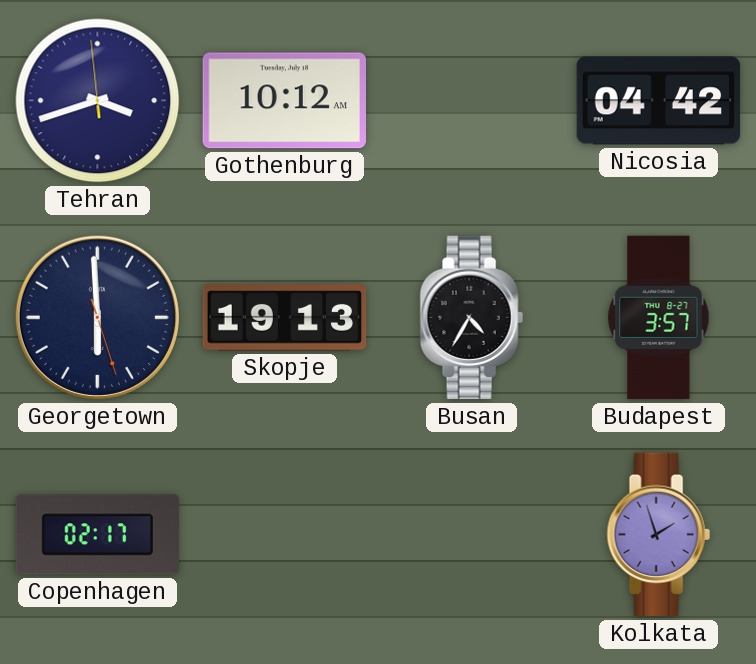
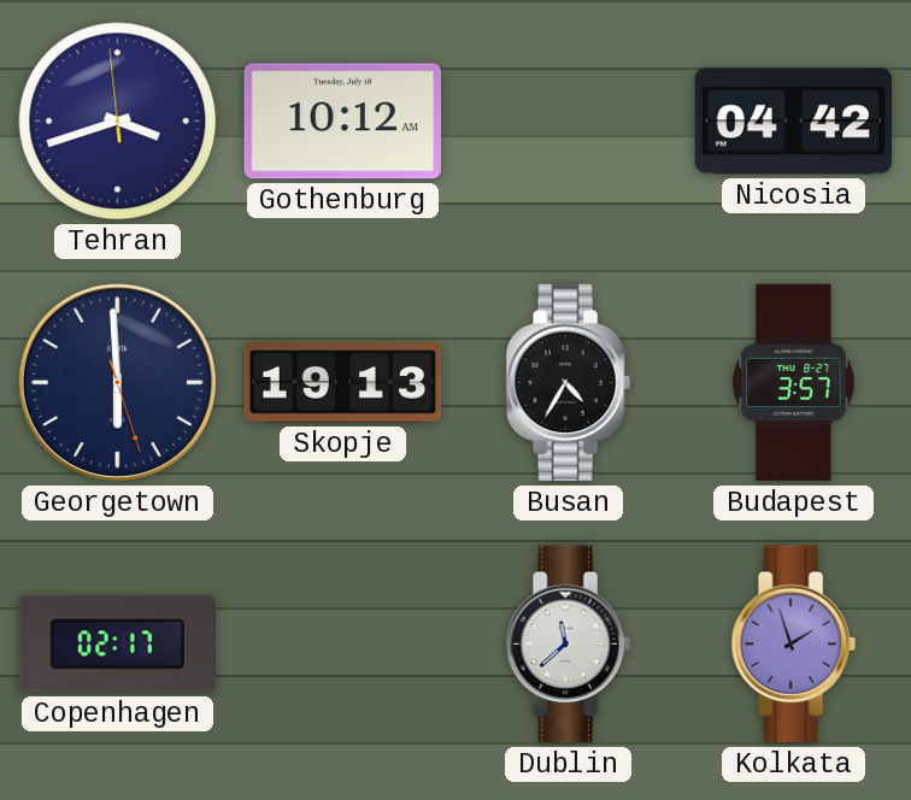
Dublin: none -> 11:38 (568, 645)
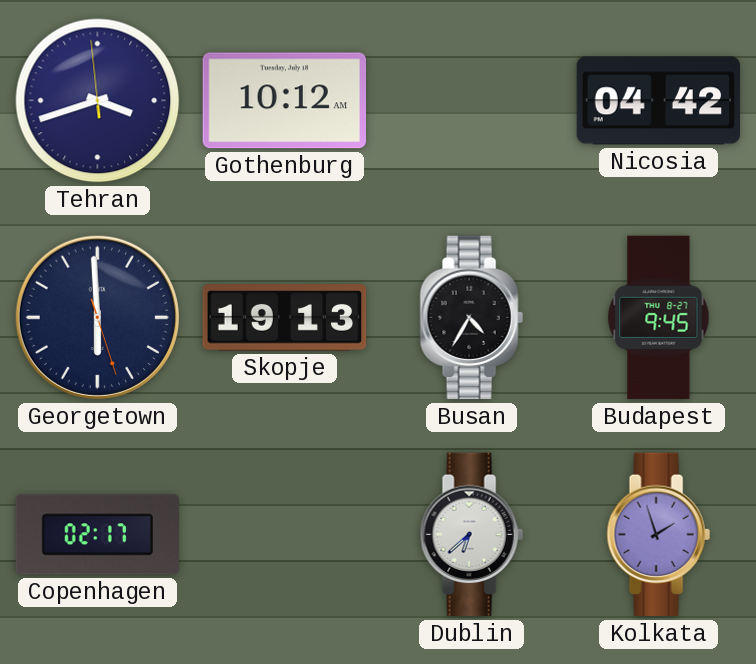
Budapest: 3:57 -> 9:45 (659, 318)
Dublin: 11:38 -> 6:38 (471, 535)
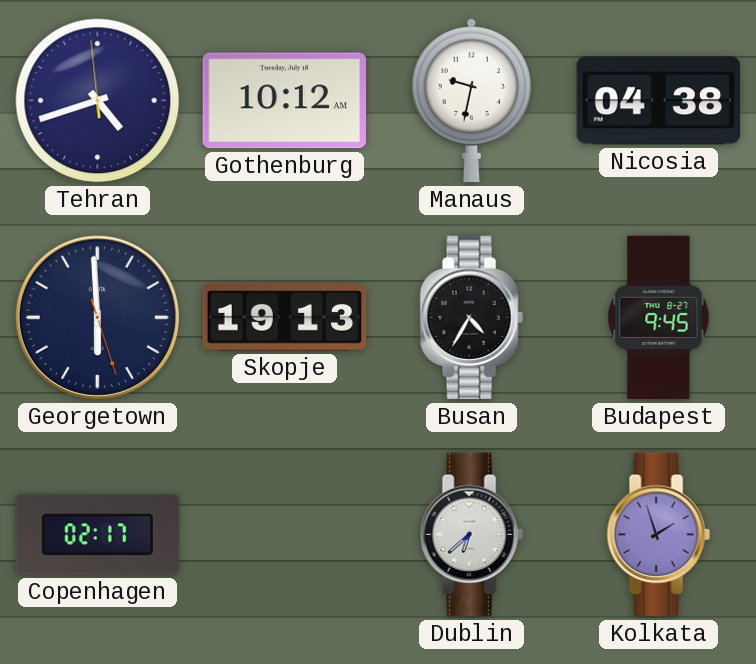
Tehran: 3:41 -> 4:41 (98, 101)
Manaus: none -> 9:32 (471, 100)
Nicosia: 04:42 -> 04:38 (659, 101)
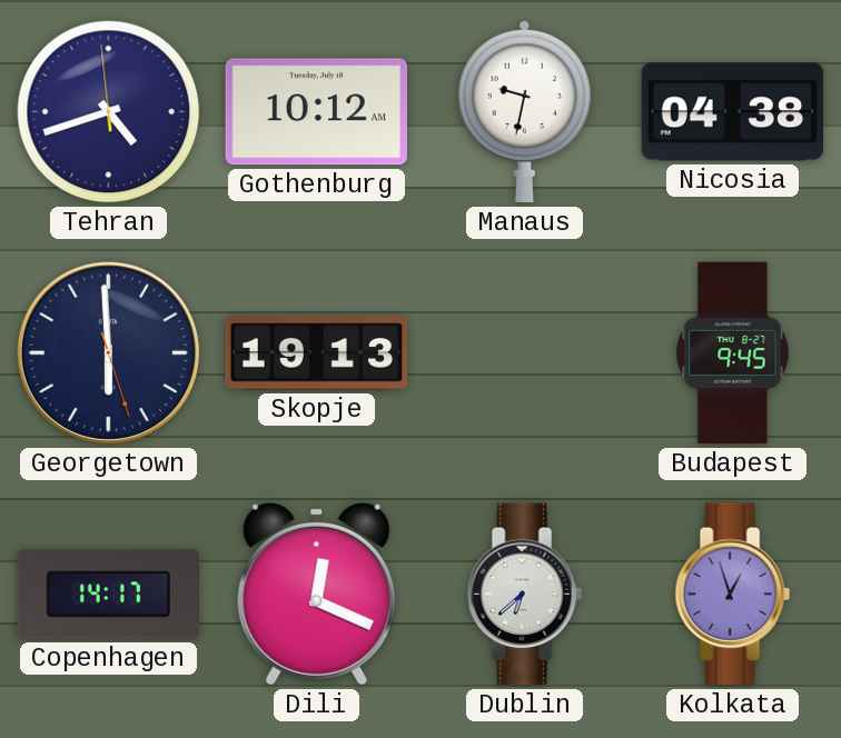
Busan: 4:35 -> none (471, 318)
Copenhagen: 02:17 -> 14:17 (108, 595)
Dili: none -> 12:19 (317, 594)
Kolkata: 1:57 -> 12:57 (732, 595)
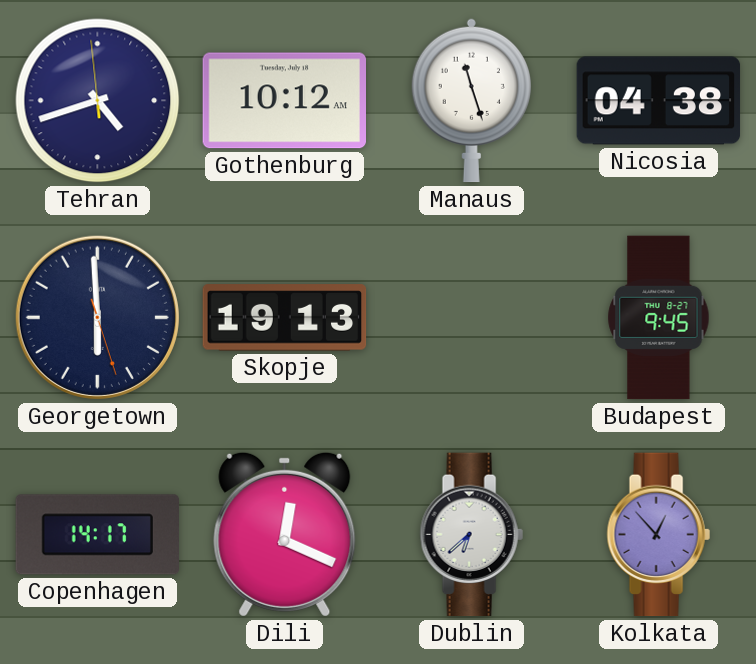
Manaus: 9:32 -> 11:27 (471, 100)
Kolkata: 12:57 -> 12:53 (658, 535)
